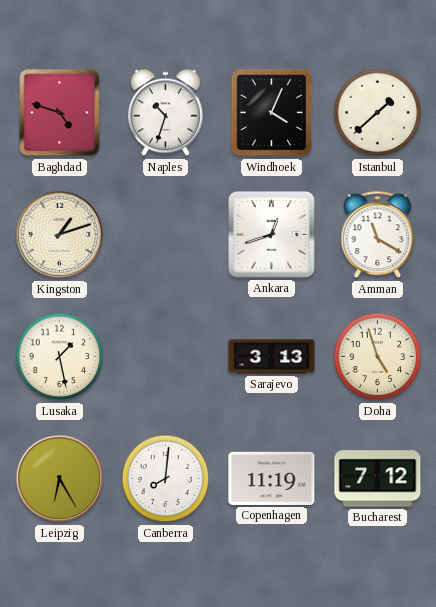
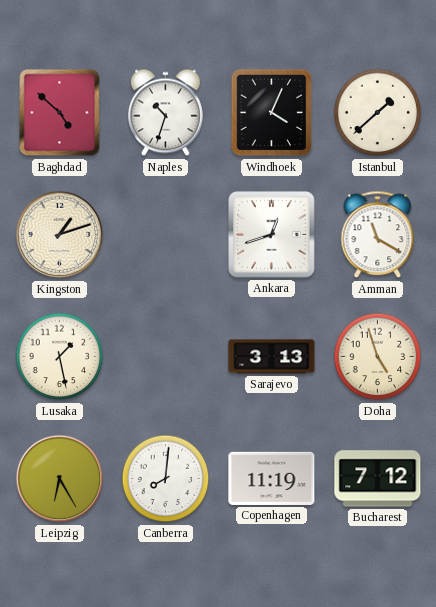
Baghdad: 4:48 -> 4:52 (60, 113)
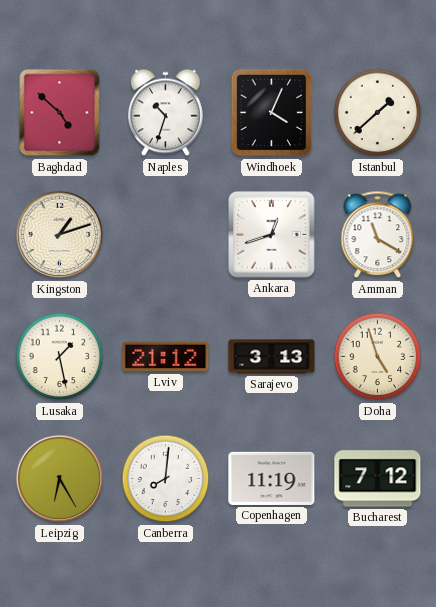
Lviv: none -> 21:12 (166, 357)
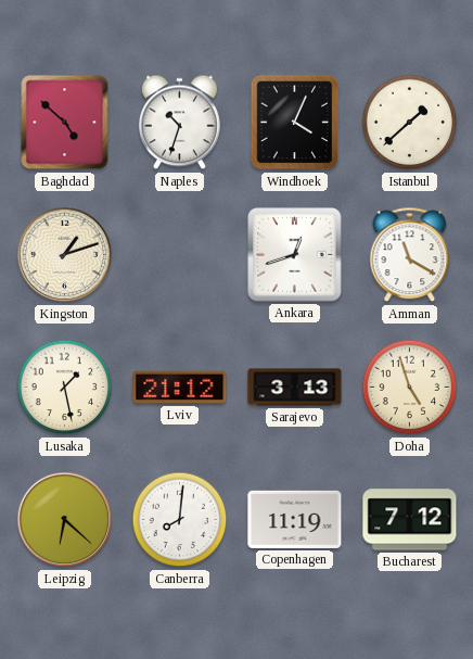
Leipzig: 6:25 -> 6:22 (65, 520)
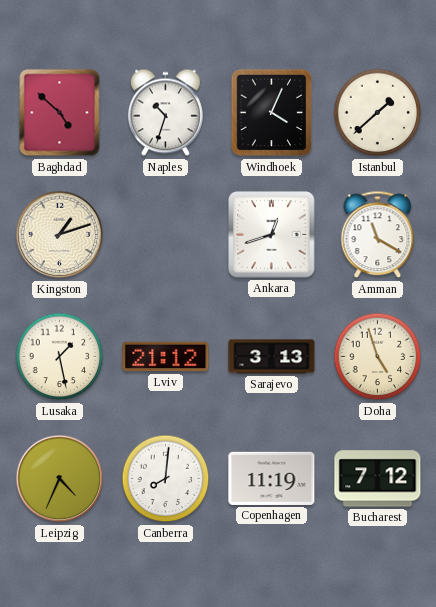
Leipzig: 6:22 -> 4:34 (60, 479)
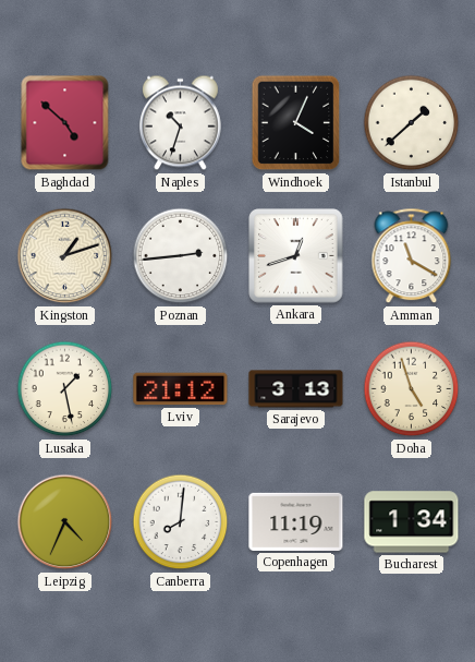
Poznan: none -> 2:44 (181, 256)
Bucharest: 7:12 -> 1:34 (412, 522)
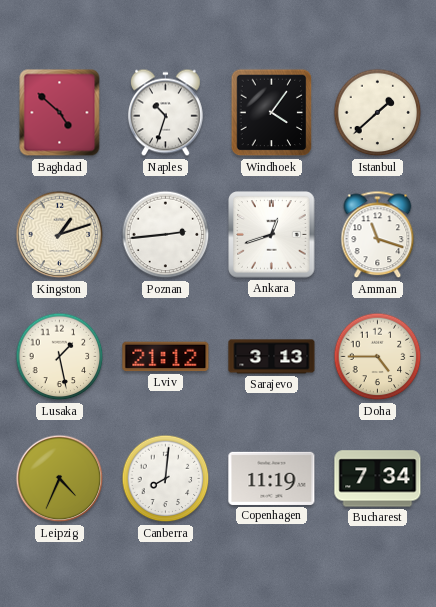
Windhoek: 4:04 -> 4:06 (272, 113)
Amman: 11:20 -> 11:18 (378, 235)
Doha: 4:57 -> 4:45 (378, 357)
Bucharest: 1:34 -> 7:34 (378, 479)
